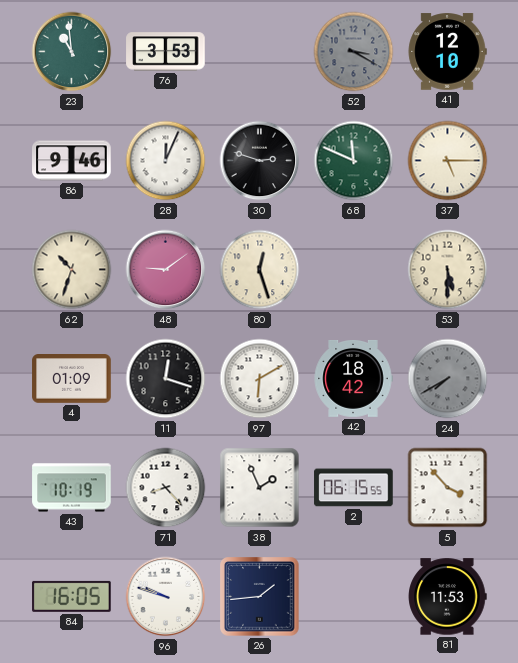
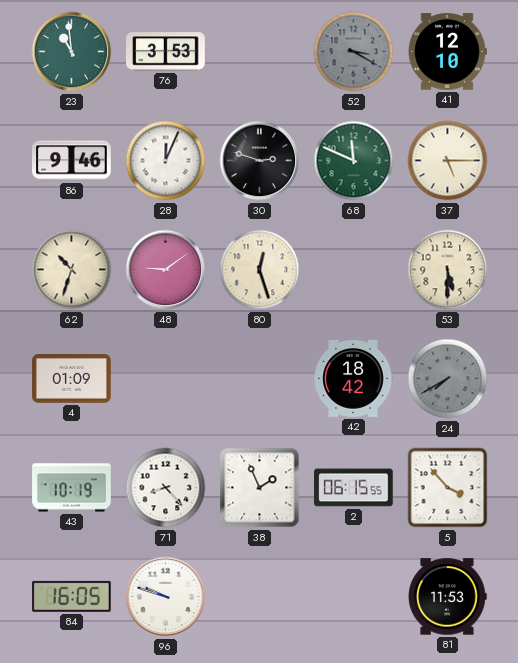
11: 12:18 -> none (166, 379)
97: 6:10 -> none (260, 379)
26: 1:44 -> none (260, 597)
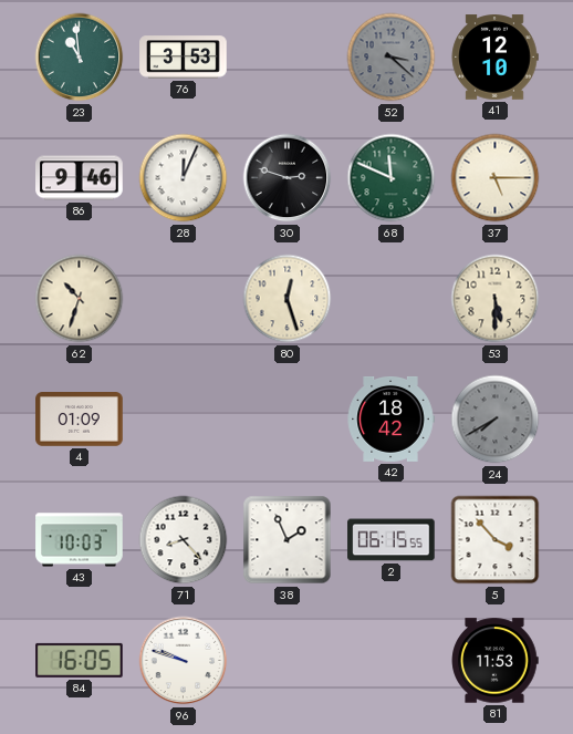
52: 3:20 -> 3:22 (392, 58)
48: 9:09 -> none (166, 270)
43: 10:19 -> 10:03 (80, 540)
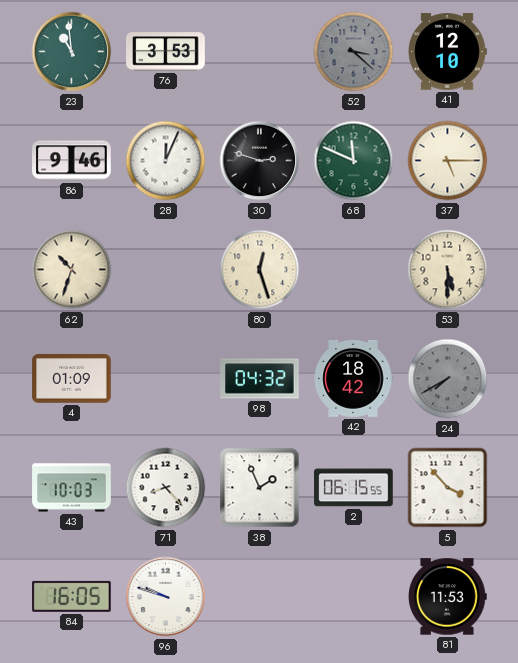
98: none -> 04:32 (260, 379)
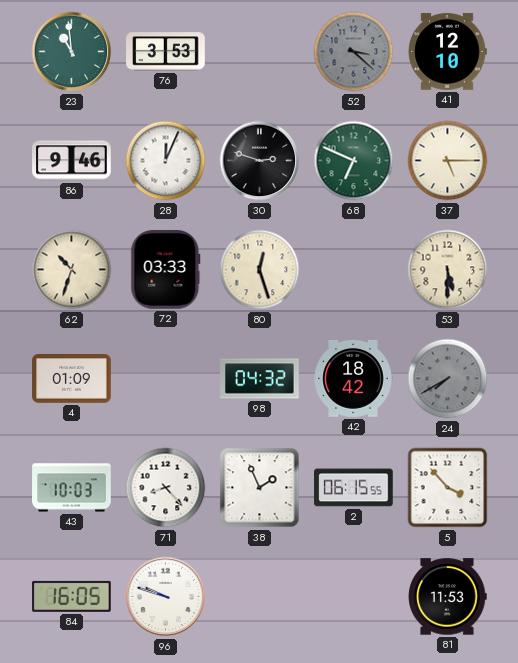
68: 11:49 -> 6:49 (354, 161)
72: none -> 03:33 (166, 270)
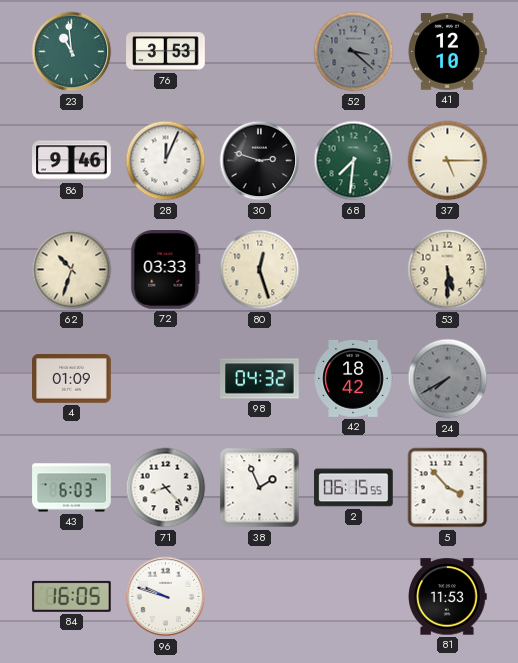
68: 6:49 -> 7:31 (354, 161)
43: 10:03 -> 6:03 (72, 488)
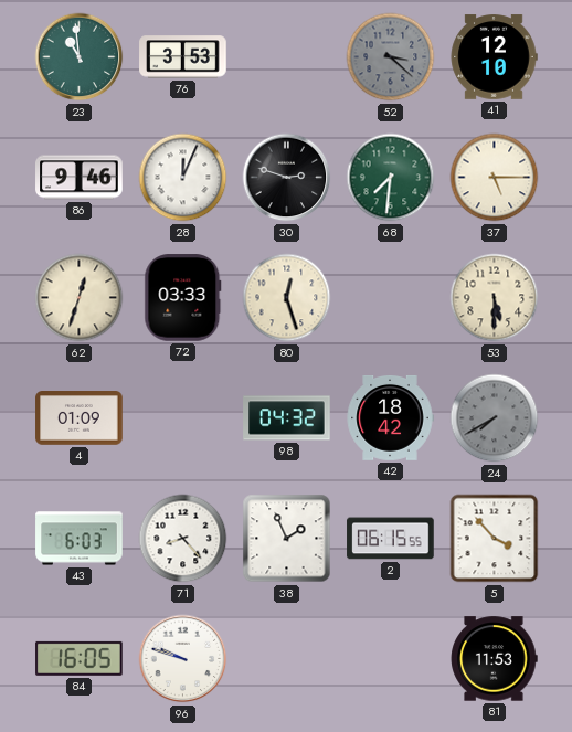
62: 10:33 -> 12:33 (80, 298)
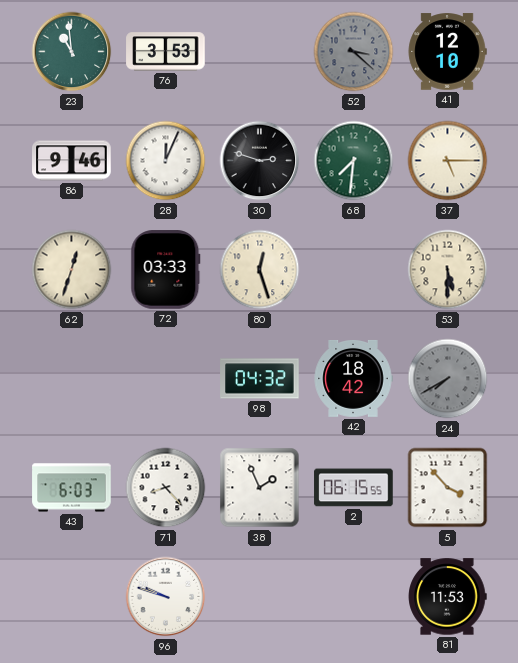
4: 01:09 -> none (80, 418)
84: 16:05 -> none (80, 658)
